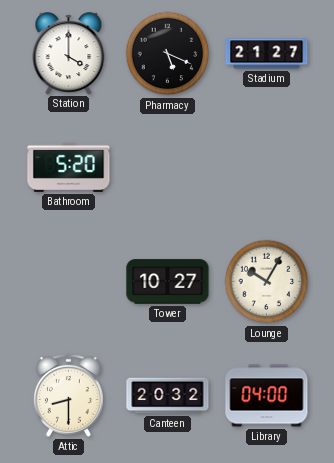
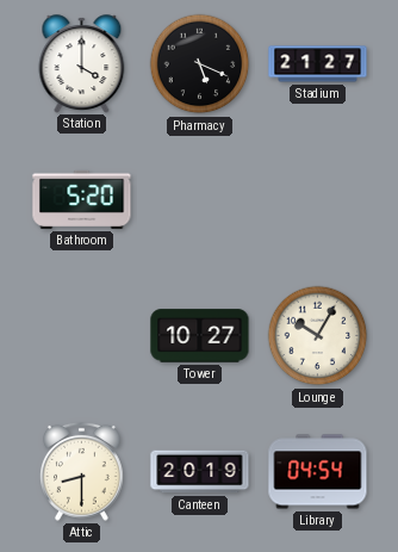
Canteen: 20:32 -> 20:19 (200, 472)
Library: 04:00 -> 04:54 (318, 472)
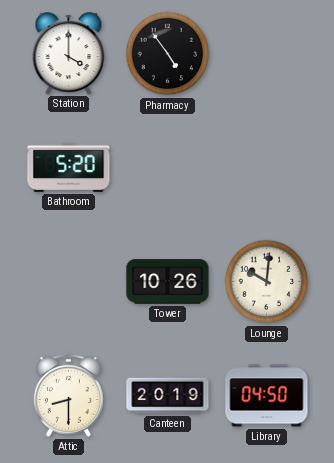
Pharmacy: 5:19 -> 4:54 (168, 54)
Stadium: 21:27 -> none (318, 64)
Tower: 10:27 -> 10:26 (168, 282)
Lounge: 10:05 -> 10:01 (267, 282)
Library: 04:54 -> 04:50 (267, 396)
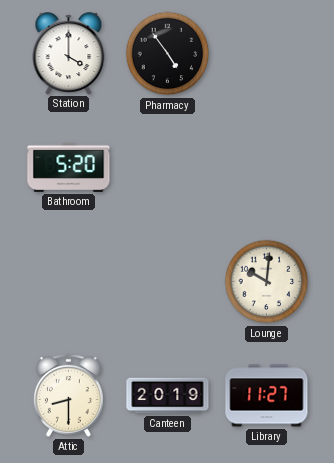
Tower: 10:26 -> none (168, 282)
Library: 04:50 -> 11:27 (267, 396)
